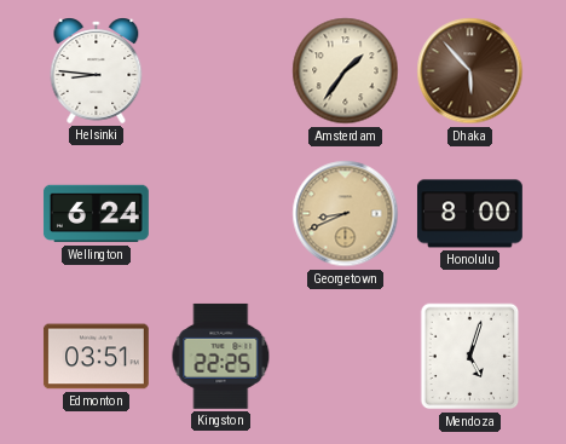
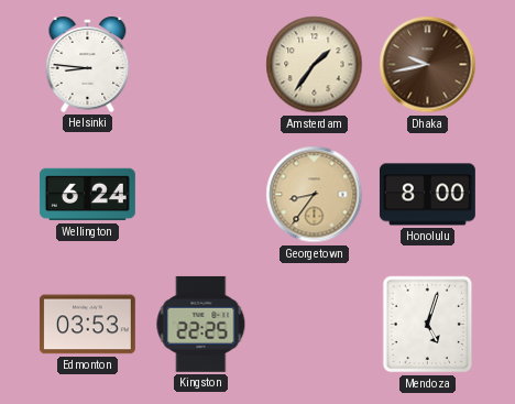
Dhaka: 5:53 -> 9:43 (428, 65)
Georgetown: 8:41 -> 8:36 (315, 195)
Edmonton: 03:51 -> 03:53 (87, 325)
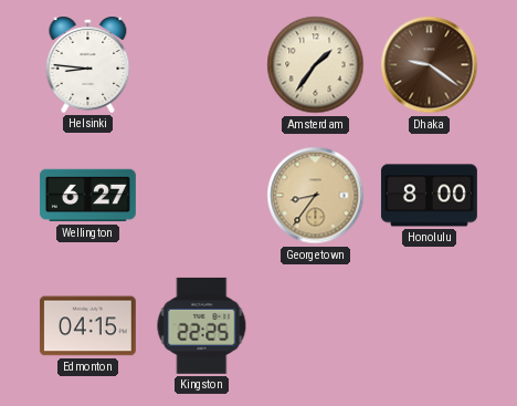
Dhaka: 9:43 -> 9:21 (430, 65)
Wellington: 6:24 -> 6:27 (87, 196)
Edmonton: 03:53 -> 04:15 (87, 326)
Mendoza: 5:03 -> none (428, 325)
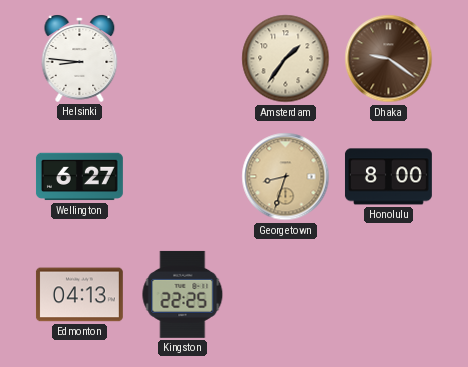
Georgetown: 8:36 -> 8:33 (286, 177)
Edmonton: 04:15 -> 04:13 (79, 295)
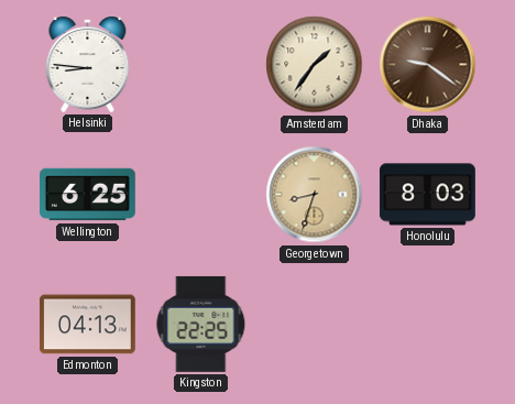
Wellington: 6:27 -> 6:25 (87, 195)
Honolulu: 8:00 -> 8:03 (427, 195)
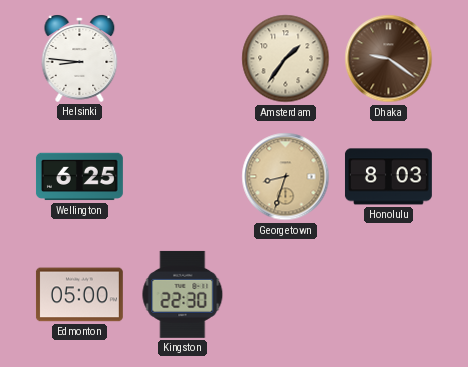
Edmonton: 04:13 -> 05:00 (79, 295)
Kingston: 22:25 -> 22:30 (183, 294)
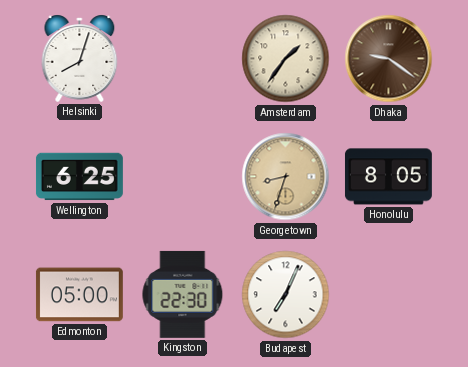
Helsinki: 8:46 -> 8:03 (80, 58)
Honolulu: 8:03 -> 8:05 (388, 177)
Budapest: none -> 7:04 (286, 295)
